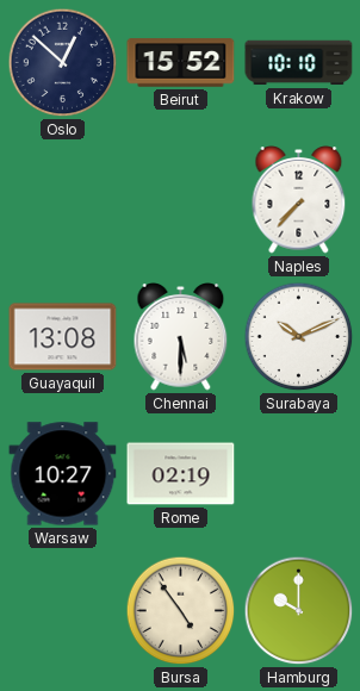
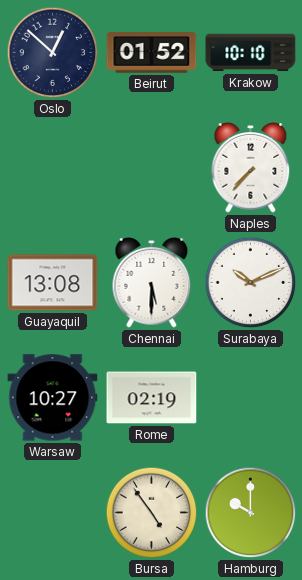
Beirut: 15:52 -> 01:52 (152, 53)
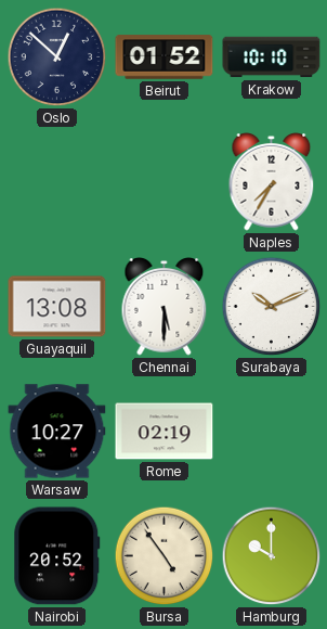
Naples: 7:37 -> 7:35 (272, 182)
Nairobi: none -> 20:52 (57, 556)
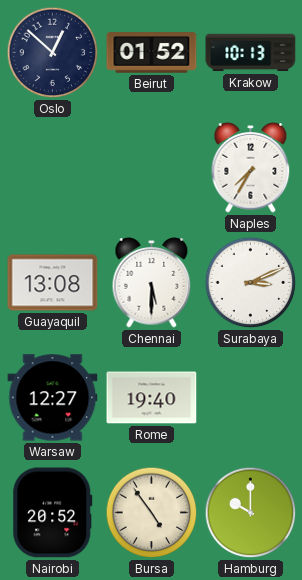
Krakow: 10:10 -> 10:13 (251, 53)
Surabaya: 10:11 -> 3:11 (251, 283)
Warsaw: 10:27 -> 12:27 (53, 398)
Rome: 02:19 -> 19:40 (152, 398)
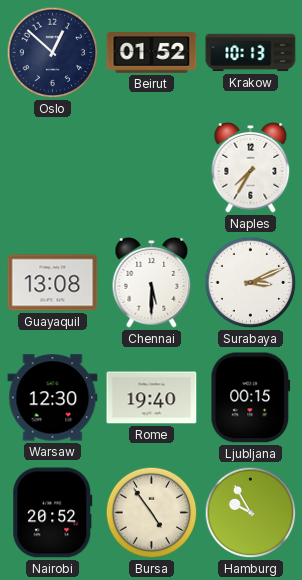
Warsaw: 12:27 -> 12:30 (53, 398)
Ljubljana: none -> 00:15 (251, 398)
Hamburg: 10:00 -> 9:55 (251, 513)
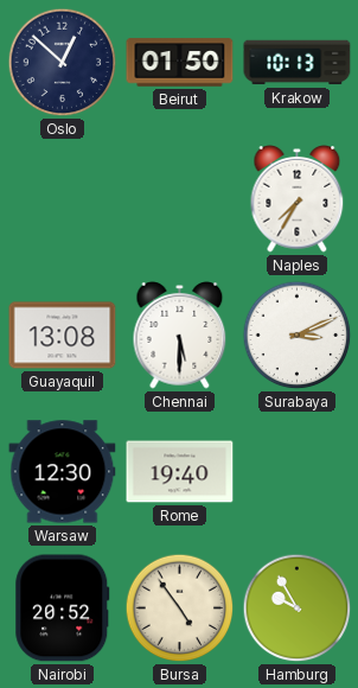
Beirut: 01:52 -> 01:50 (180, 63)
Ljubljana: 00:15 -> none (251, 398)
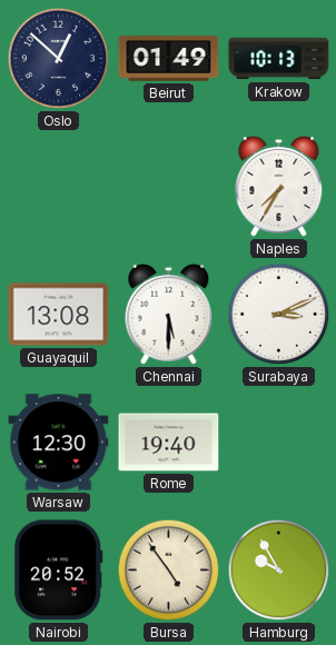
Beirut: 01:50 -> 01:49 (169, 59)
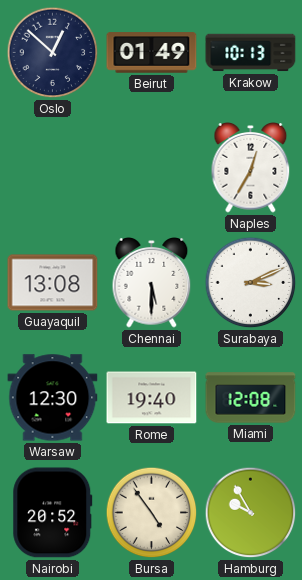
Naples: 7:35 -> 12:35 (251, 168)
Miami: none -> 12:08 (251, 398)
